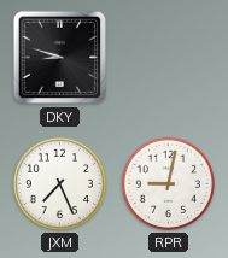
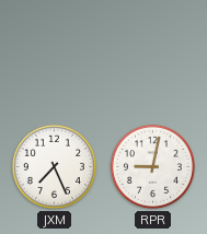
DKY: 8:48 -> none (60, 58)
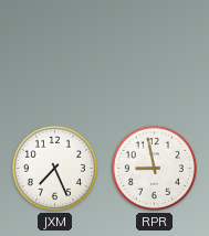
RPR: 9:02 -> 8:58 (154, 168)
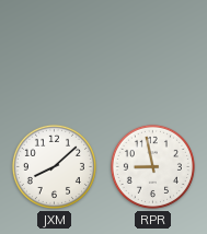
JXM: 7:26 -> 8:08 (54, 166)
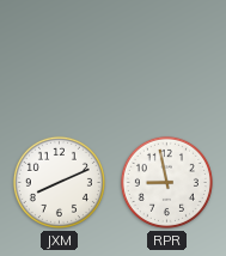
JXM: 8:08 -> 8:11 (59, 182)
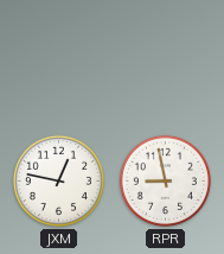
JXM: 8:11 -> 12:47 (58, 180)
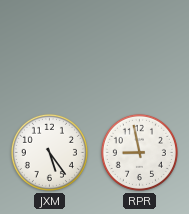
JXM: 12:47 -> 5:24 (49, 152)
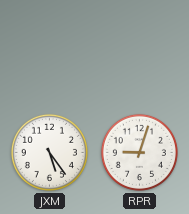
RPR: 8:58 -> 9:03 (139, 152)
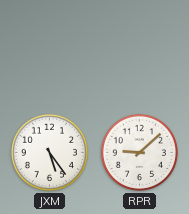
RPR: 9:03 -> 9:08 (139, 152)
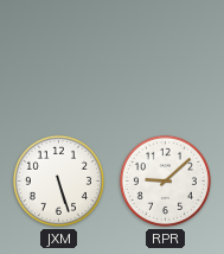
JXM: 5:24 -> 5:27 (58, 180)
